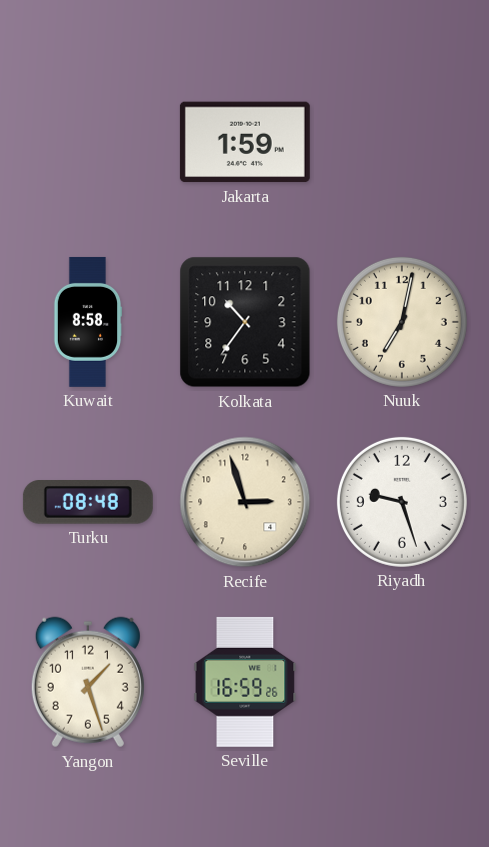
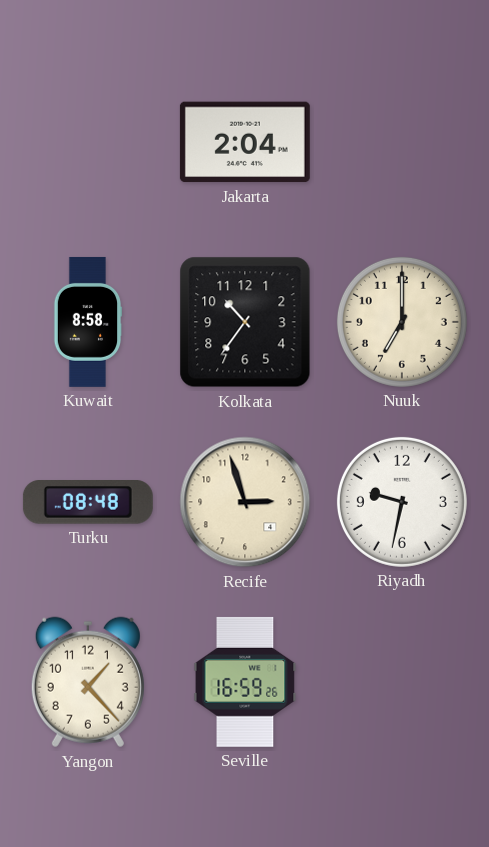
Jakarta: 1:59 -> 2:04 (245, 142)
Nuuk: 7:02 -> 7:00 (402, 322)
Riyadh: 9:27 -> 9:32 (402, 502)
Yangon: 1:27 -> 1:23 (88, 682)
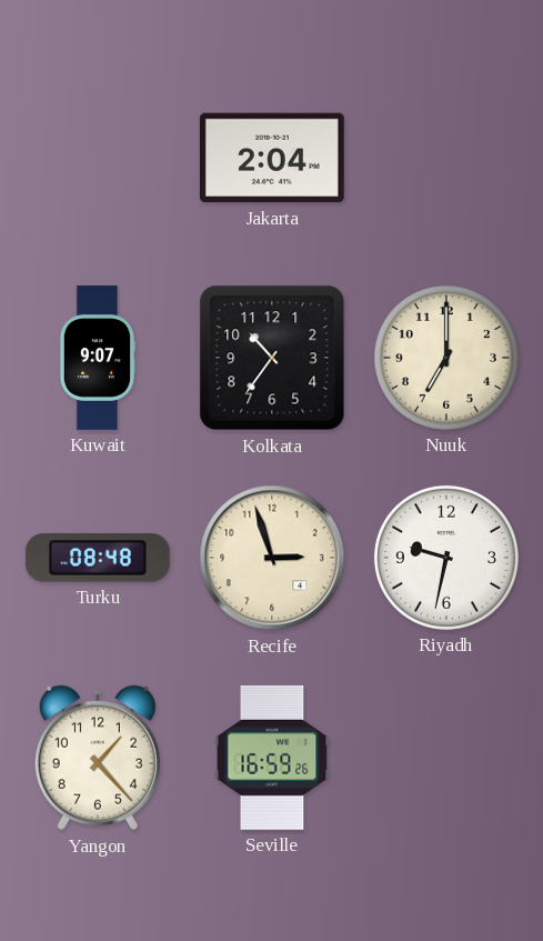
Kuwait: 8:58 -> 9:07 (98, 358)
